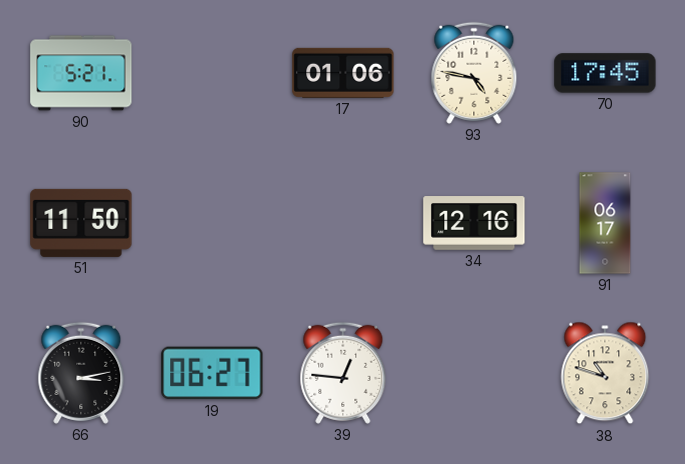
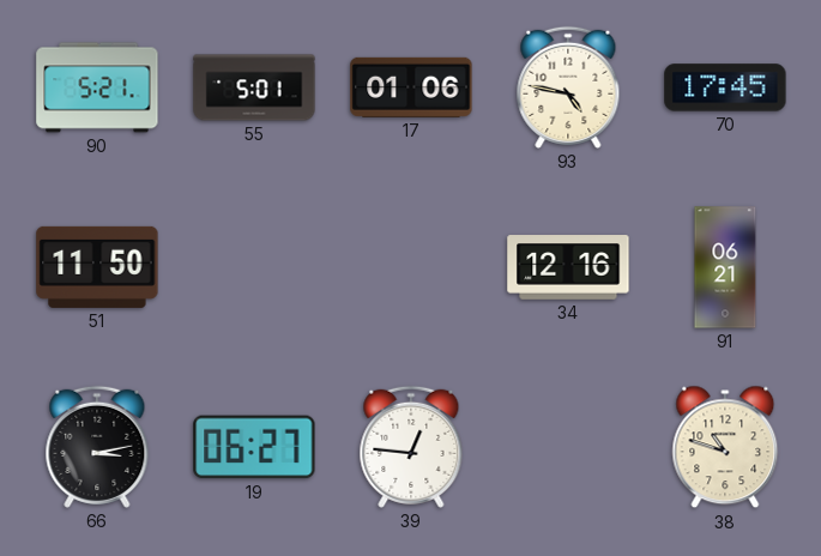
55: none -> 5:01 (254, 87)
91: 06:17 -> 06:21 (725, 267)
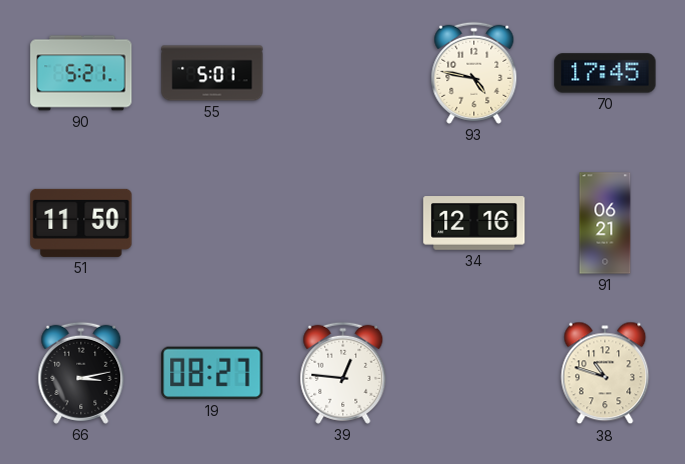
17: 01:06 -> none (411, 87)
19: 06:27 -> 08:27 (212, 373)
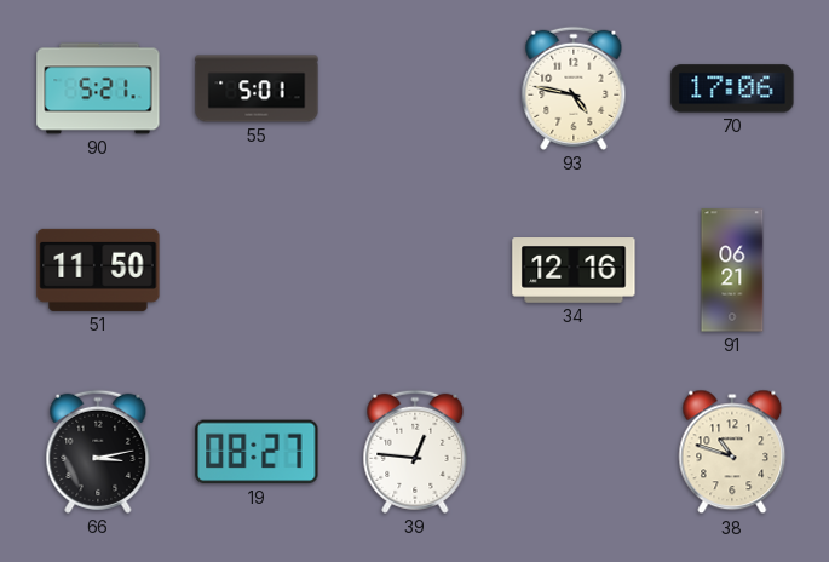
70: 17:45 -> 17:06 (732, 88)
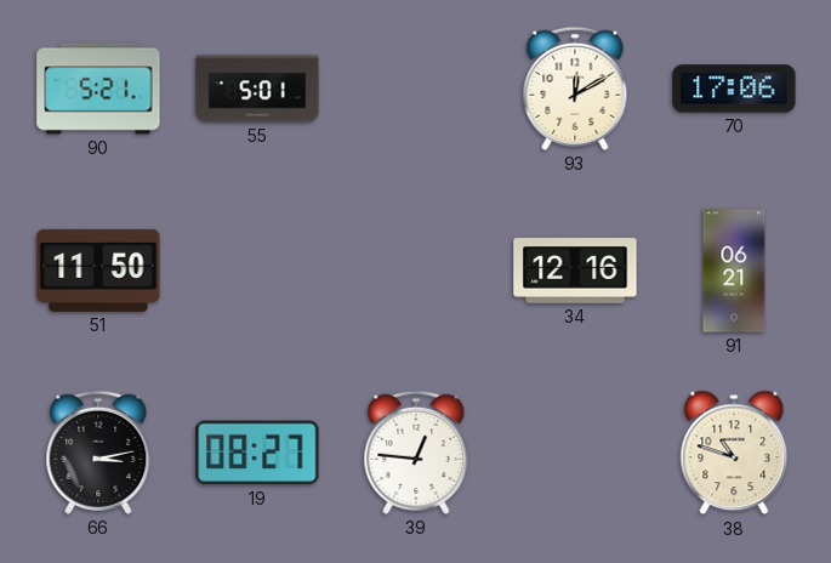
93: 4:47 -> 12:10 (575, 89)
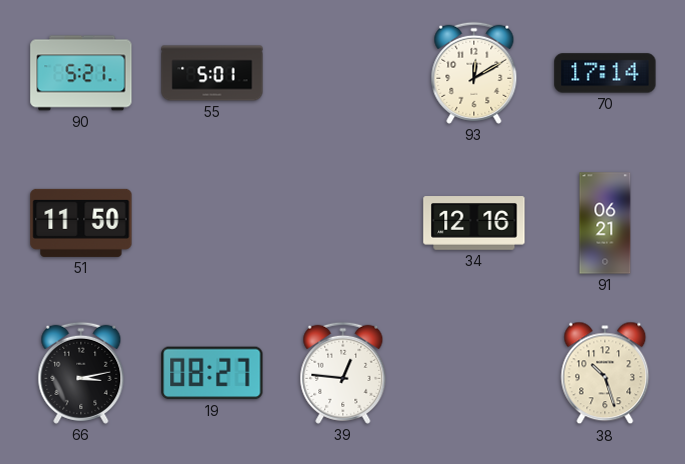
70: 17:06 -> 17:14 (605, 73)
38: 10:48 -> 10:27 (605, 373)
